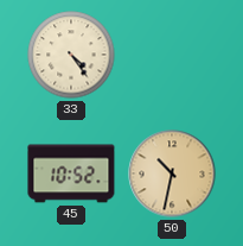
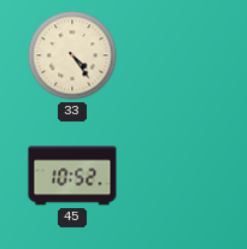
50: 10:32 -> none (172, 174)
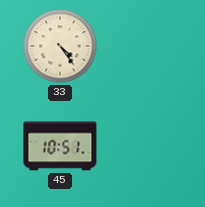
45: 10:52 -> 10:51 (60, 146)
